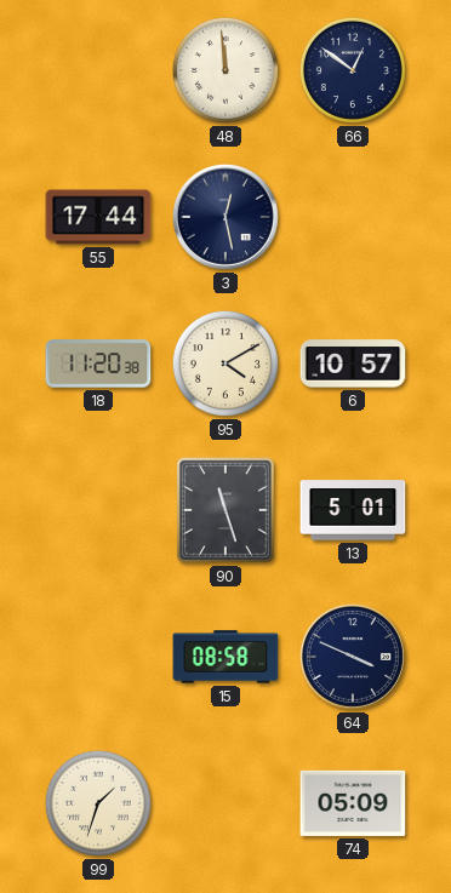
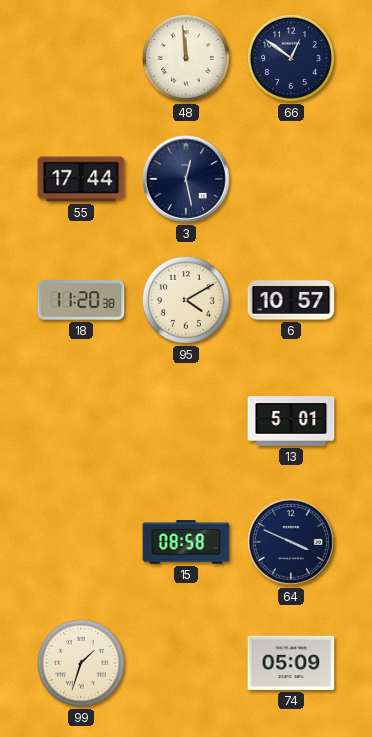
90: 11:27 -> none (227, 511)
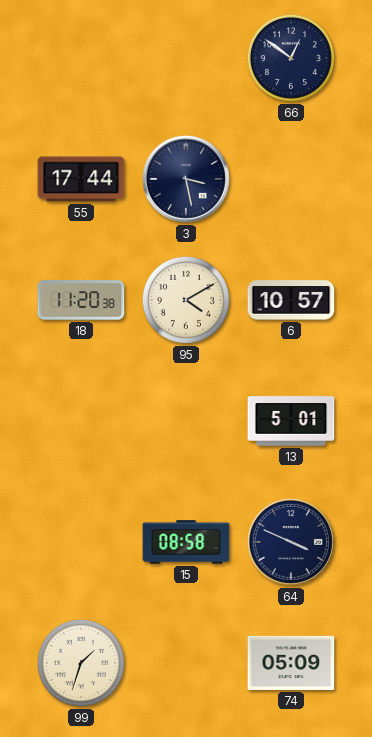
48: 11:59 -> none (186, 58)
3: 12:28 -> 3:28 (186, 179)
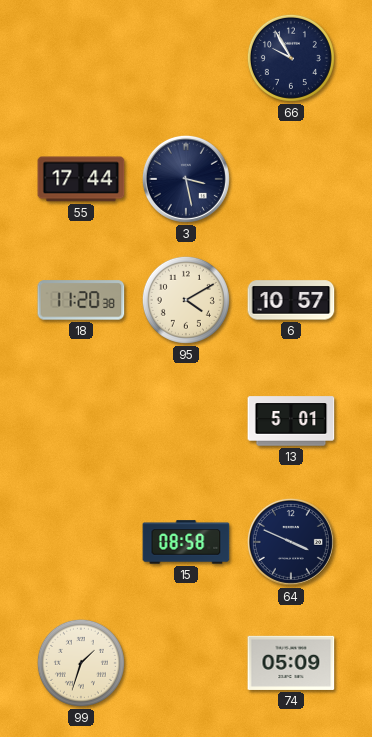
66: 12:51 -> 9:55 (291, 58)
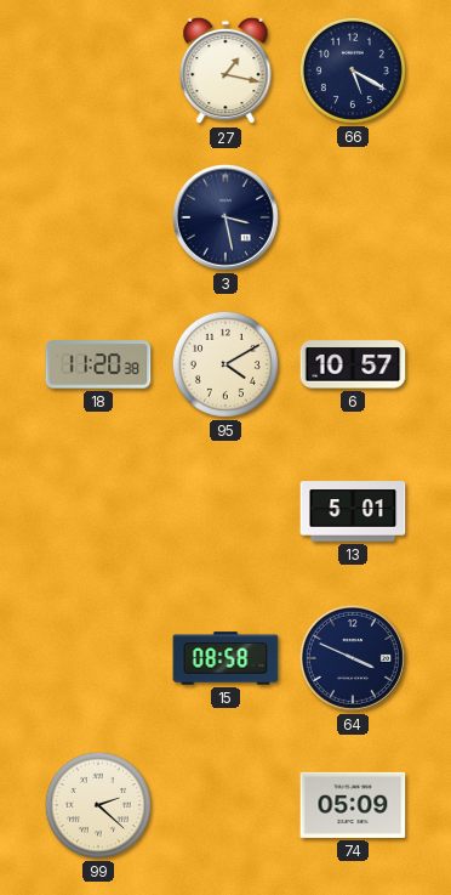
27: none -> 1:17 (225, 70)
66: 9:55 -> 5:20 (353, 70)
55: 17:44 -> none (81, 179)
99: 1:33 -> 2:22 (98, 805)
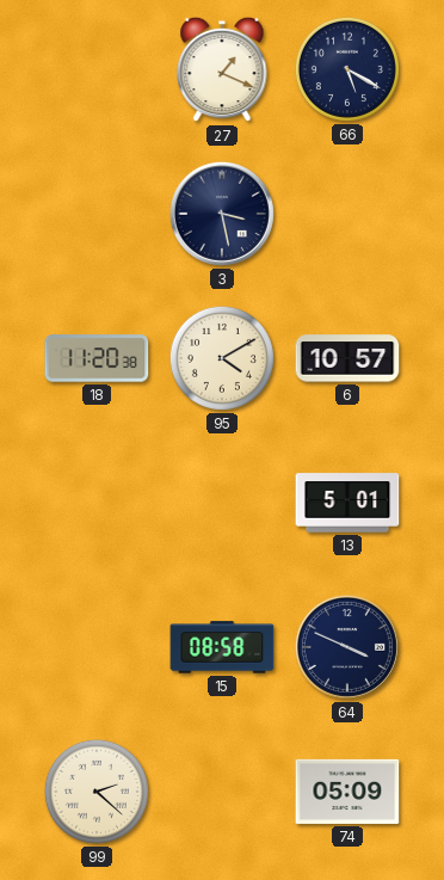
27: 1:17 -> 1:19 (222, 69)
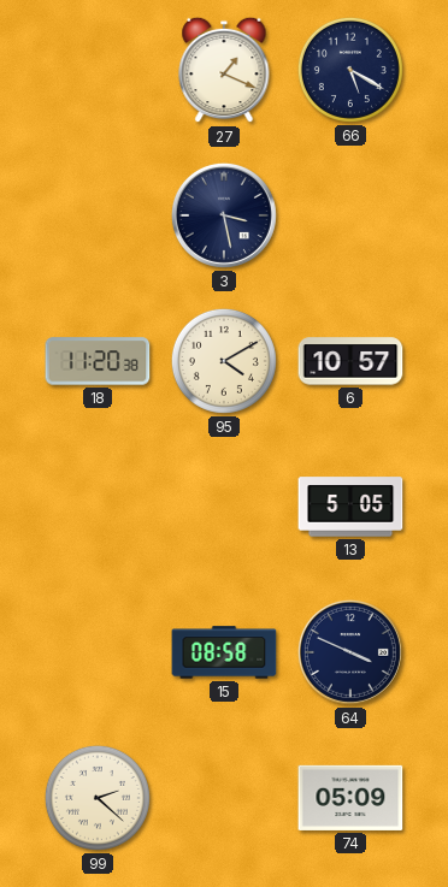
13: 5:01 -> 5:05 (350, 507)
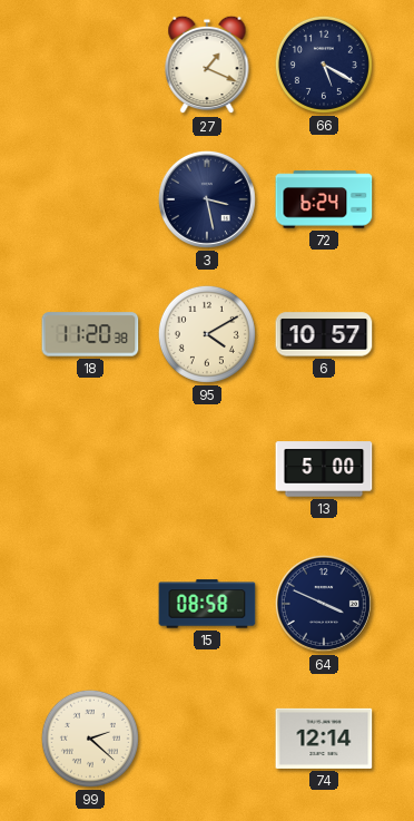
72: none -> 6:24 (324, 199)
13: 5:05 -> 5:00 (324, 469)
74: 05:09 -> 12:14 (324, 739)
